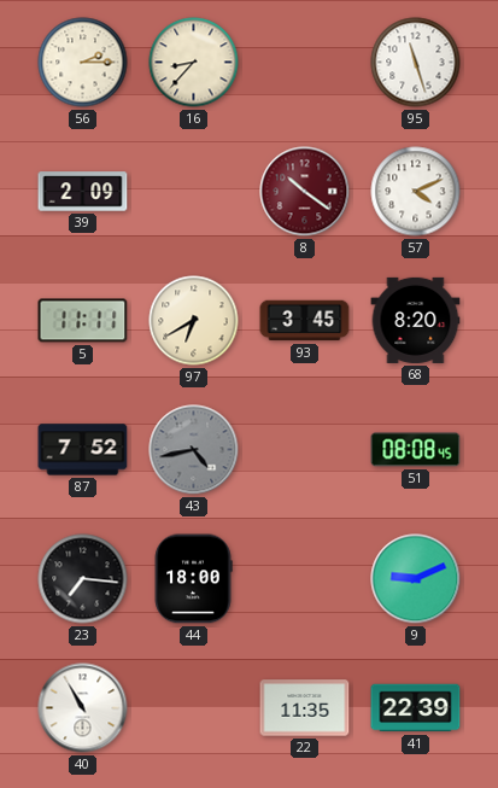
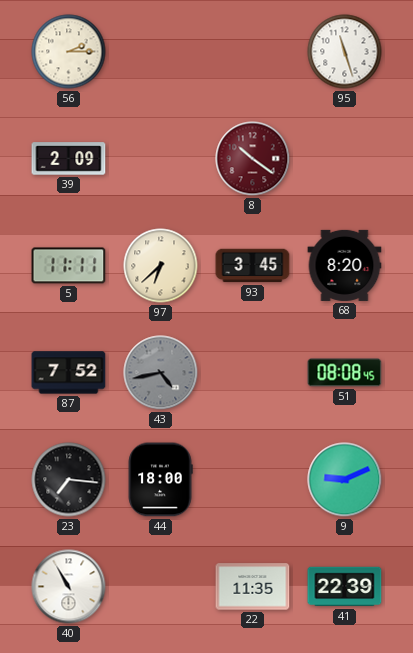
16: 8:37 -> none (194, 63)
57: 4:11 -> none (416, 192)
97: 6:40 -> 6:38 (161, 266)
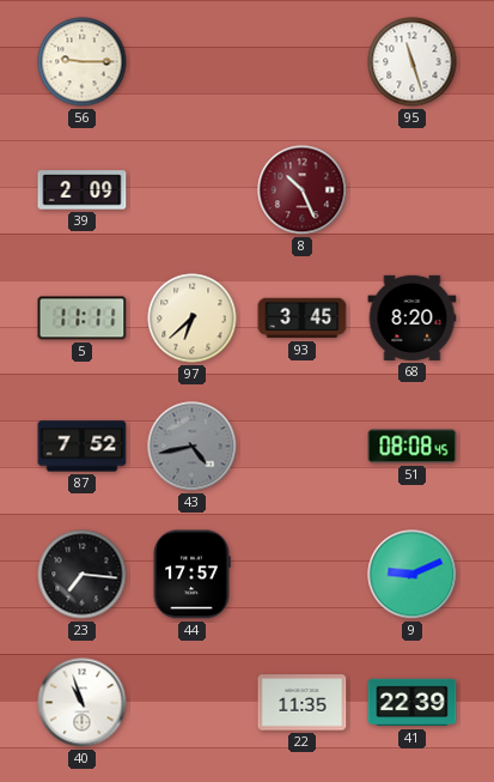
56: 2:15 -> 9:15 (83, 62)
8: 10:21 -> 10:26 (303, 190)
44: 18:00 -> 17:57 (191, 575)
40: 10:55 -> 10:57 (83, 703)
